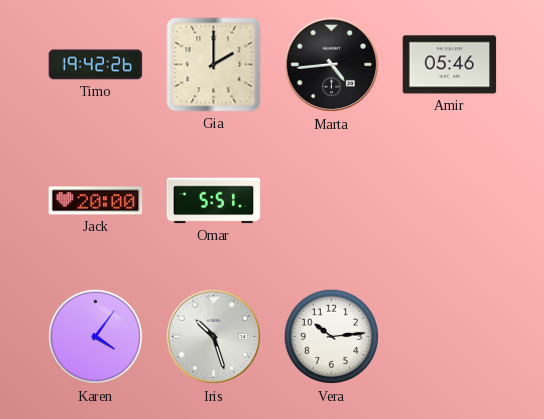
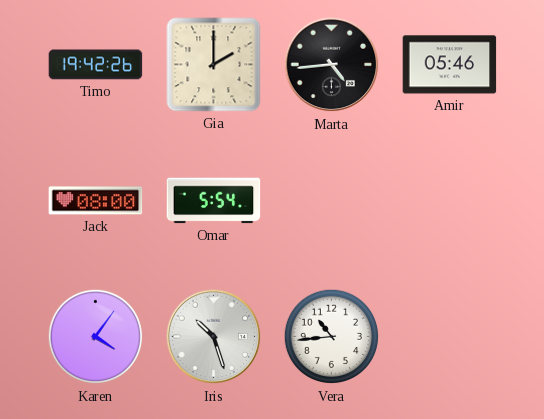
Jack: 20:00 -> 08:00 (96, 201)
Omar: 5:51 -> 5:54 (214, 201)
Vera: 10:14 -> 10:44 (332, 337)
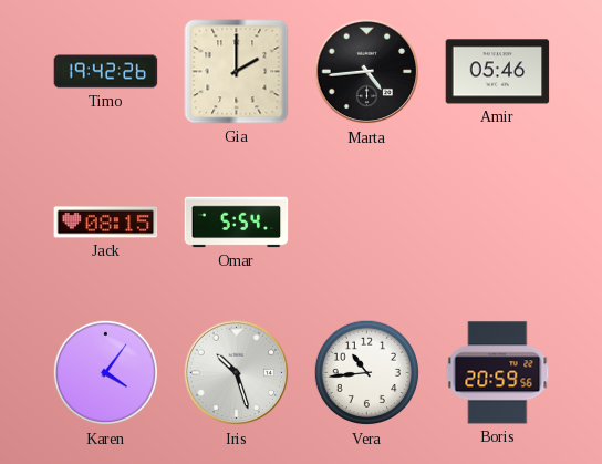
Jack: 08:00 -> 08:15 (106, 223)
Boris: none -> 20:59 (498, 373)
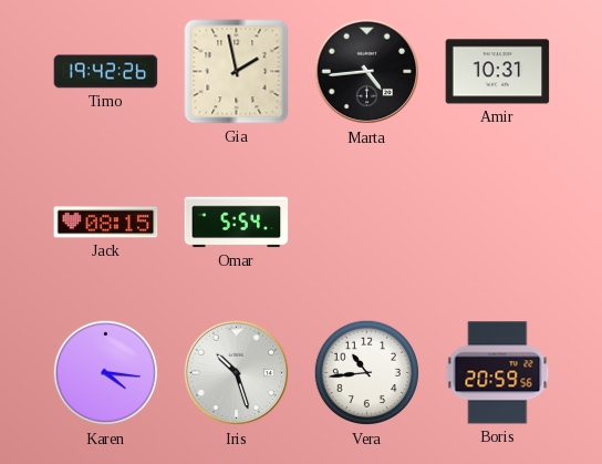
Gia: 2:00 -> 1:58 (237, 72)
Amir: 05:46 -> 10:31 (498, 72)
Karen: 4:06 -> 4:16 (106, 373)
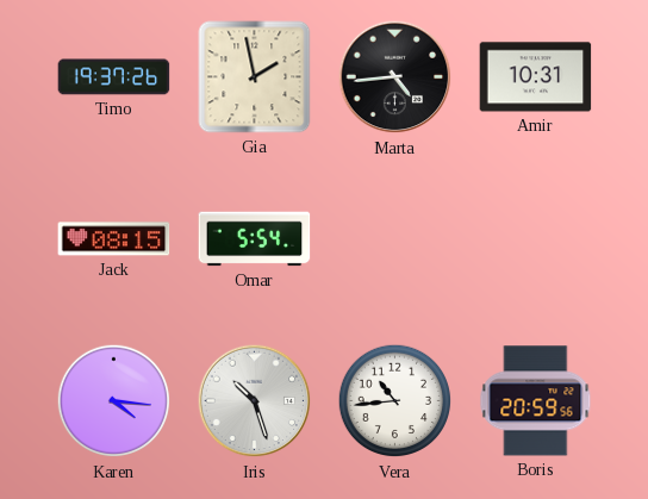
Timo: 19:42 -> 19:37 (114, 77)
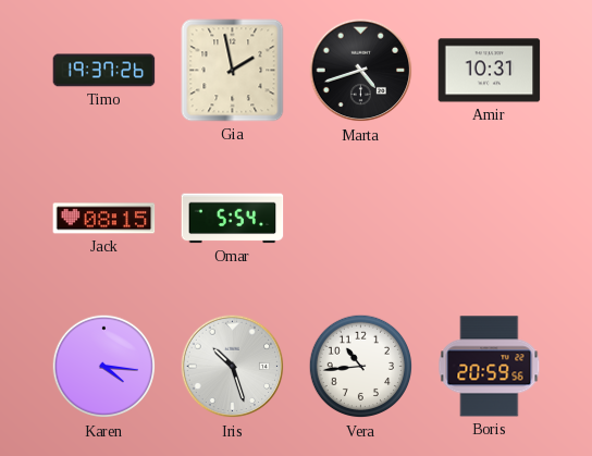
Marta: 4:44 -> 4:42 (361, 71)
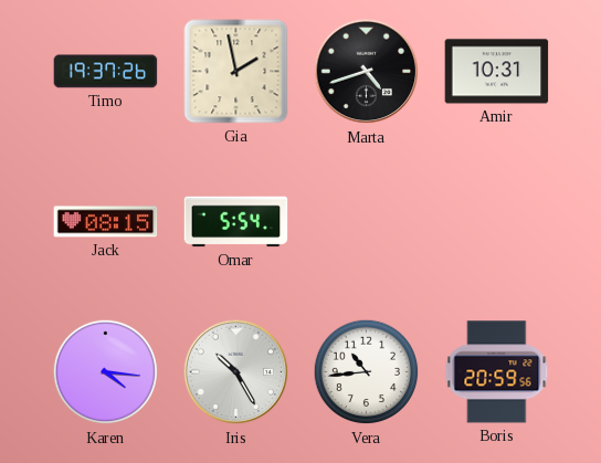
Iris: 10:27 -> 10:25 (236, 372)
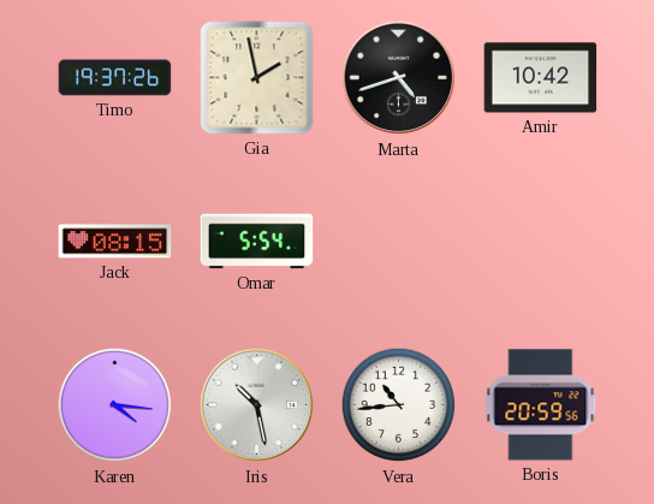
Amir: 10:31 -> 10:42 (541, 78)
Iris: 10:25 -> 10:28 (257, 405)
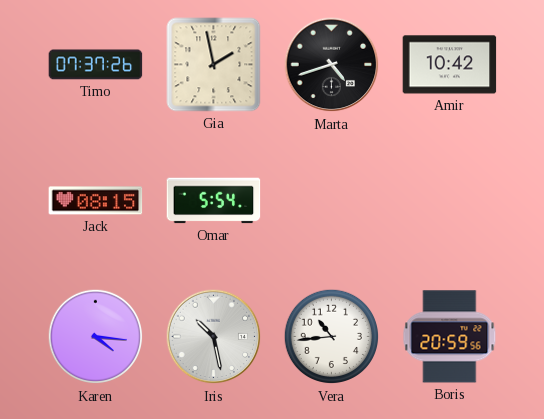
Timo: 19:37 -> 07:37 (96, 65)
